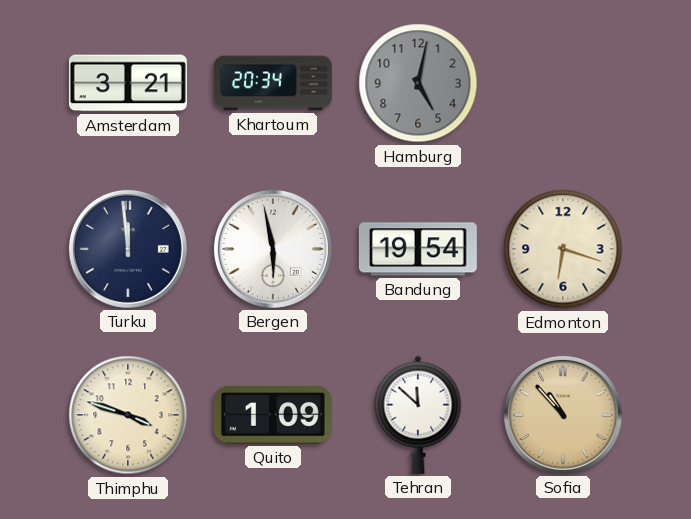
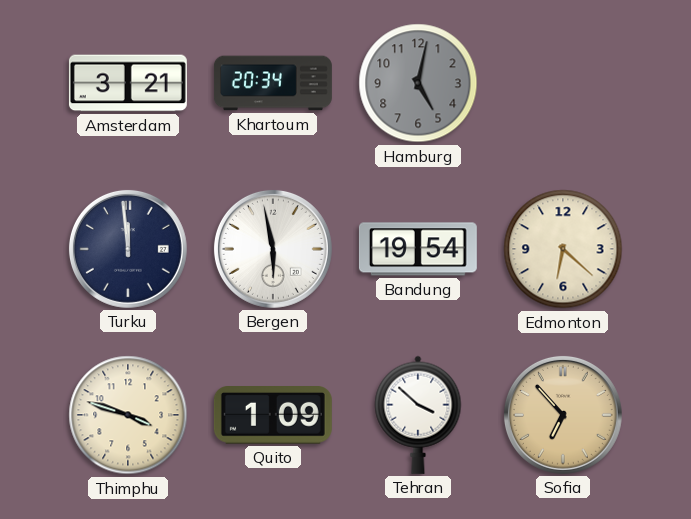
Edmonton: 6:18 -> 6:22 (563, 249)
Tehran: 11:52 -> 3:52 (418, 415)
Sofia: 10:53 -> 6:53 (563, 415)
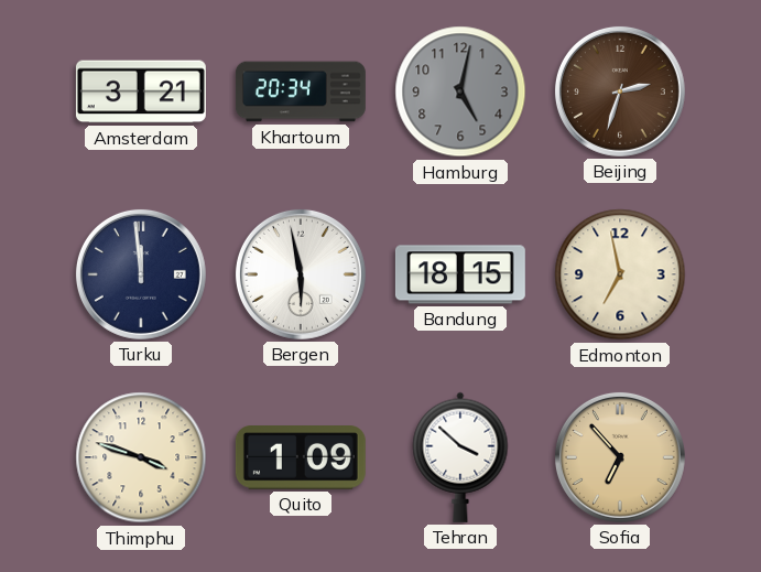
Beijing: none -> 2:33 (620, 91)
Bandung: 19:54 -> 18:15 (460, 274)
Edmonton: 6:22 -> 6:58 (620, 274)
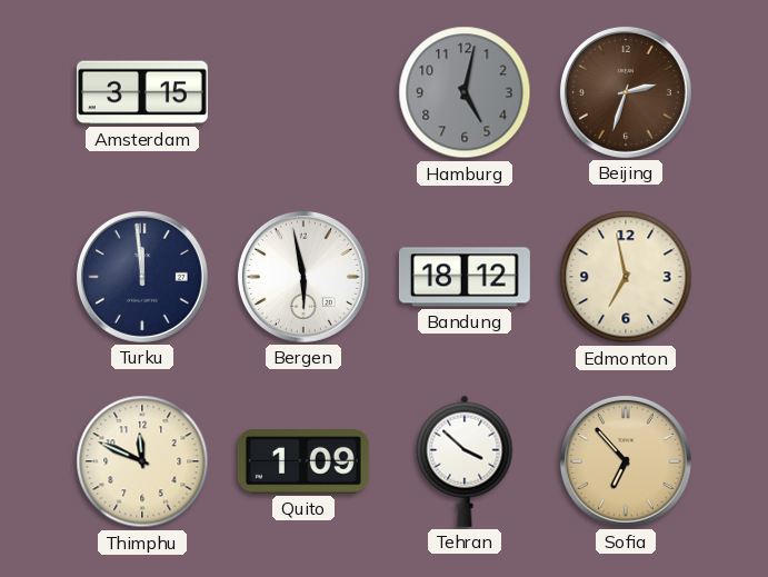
Amsterdam: 3:21 -> 3:15 (142, 92)
Khartoum: 20:34 -> none (301, 91)
Bandung: 18:15 -> 18:12 (465, 277)
Thimphu: 3:48 -> 11:49 (142, 461)
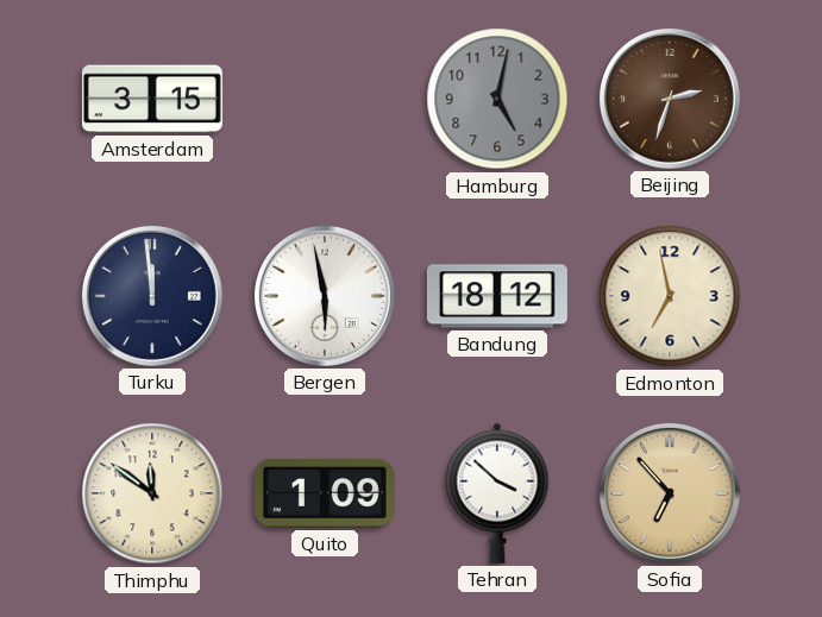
Thimphu: 11:49 -> 11:51 (152, 493)
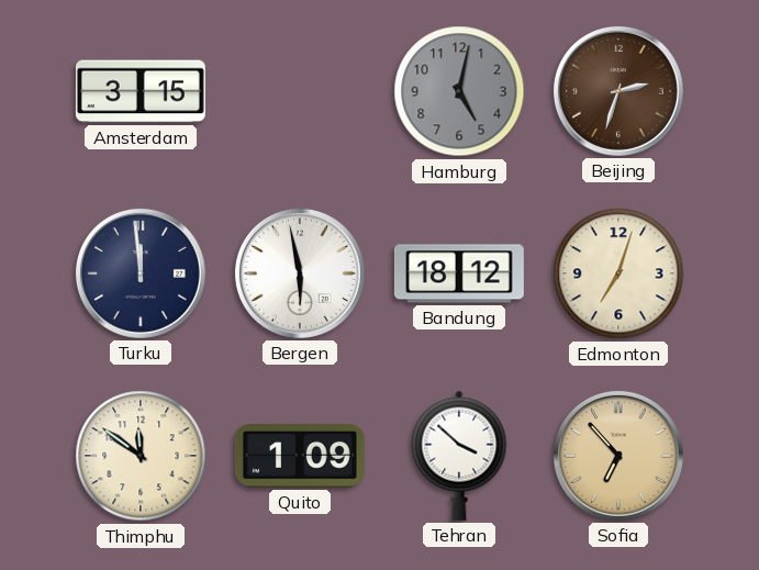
Edmonton: 6:58 -> 7:03 (618, 273)
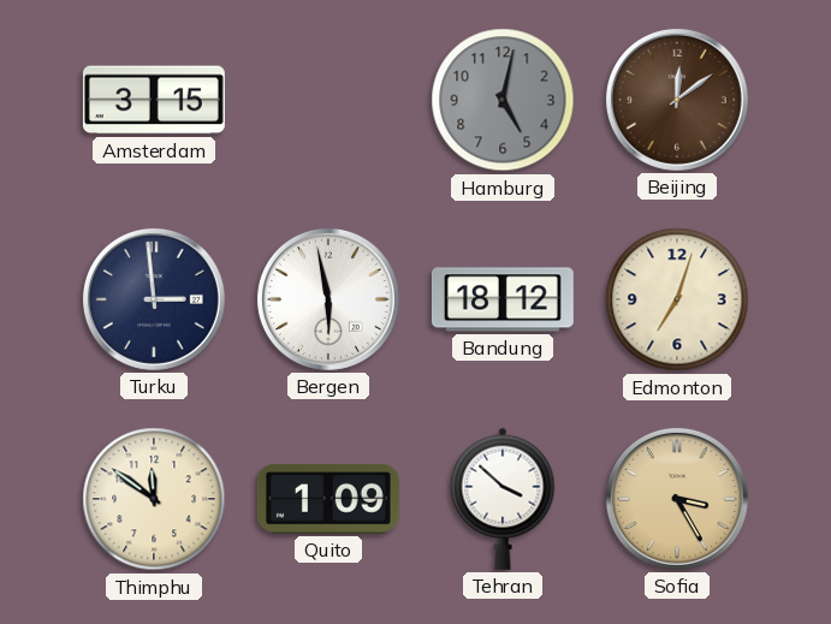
Beijing: 2:33 -> 12:09 (677, 100)
Turku: 11:59 -> 2:59 (154, 299)
Sofia: 6:53 -> 3:25 (677, 499)
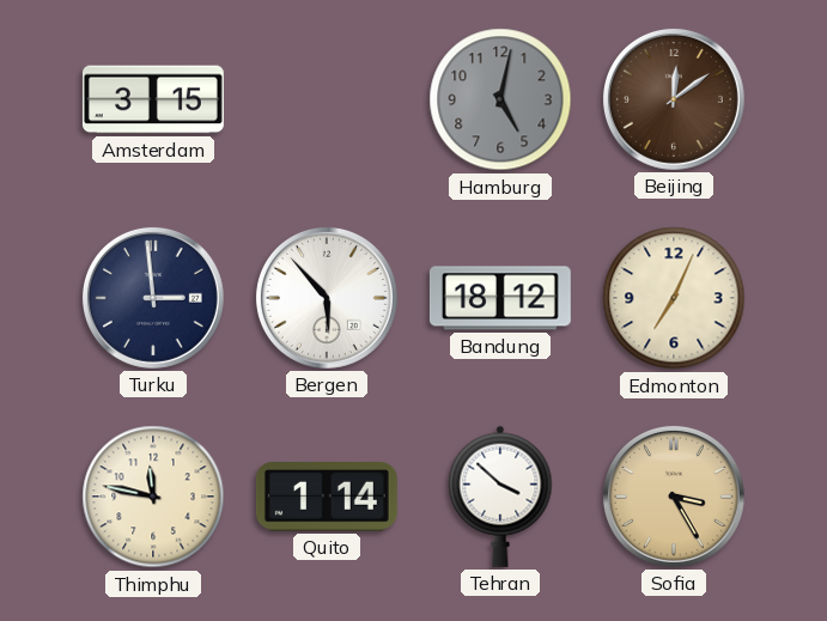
Bergen: 5:58 -> 5:53 (327, 298)
Edmonton: 7:03 -> 7:04 (674, 298)
Thimphu: 11:51 -> 11:47 (153, 497)
Quito: 1:09 -> 1:14 (327, 498)
